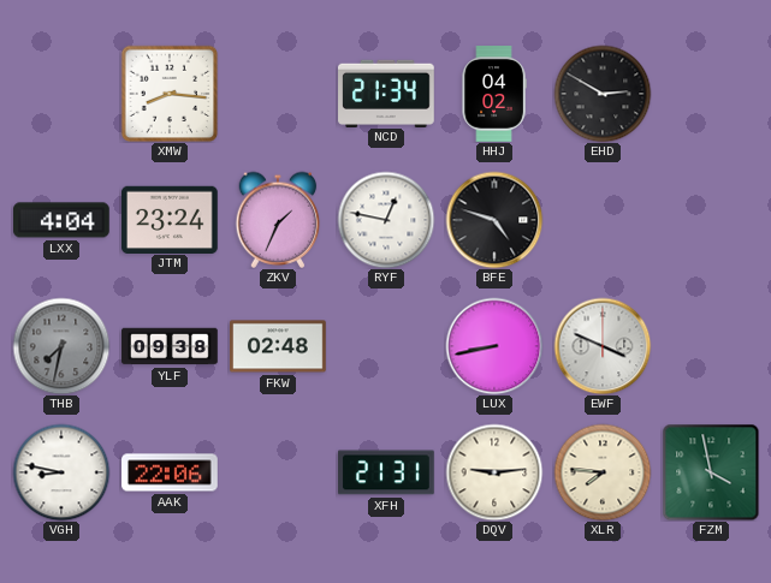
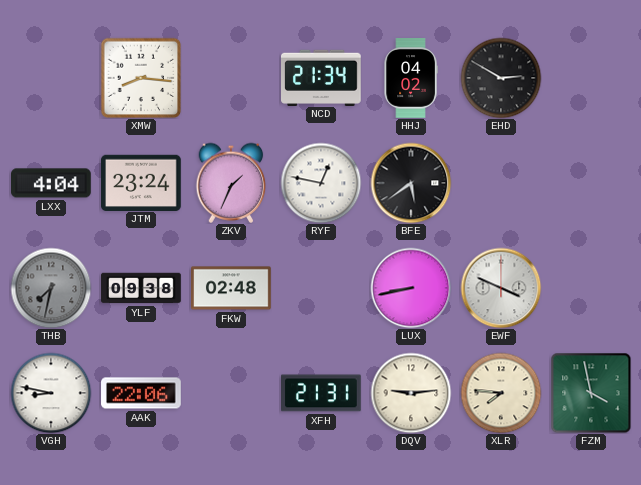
BFE: 4:48 -> 5:39 (411, 183)
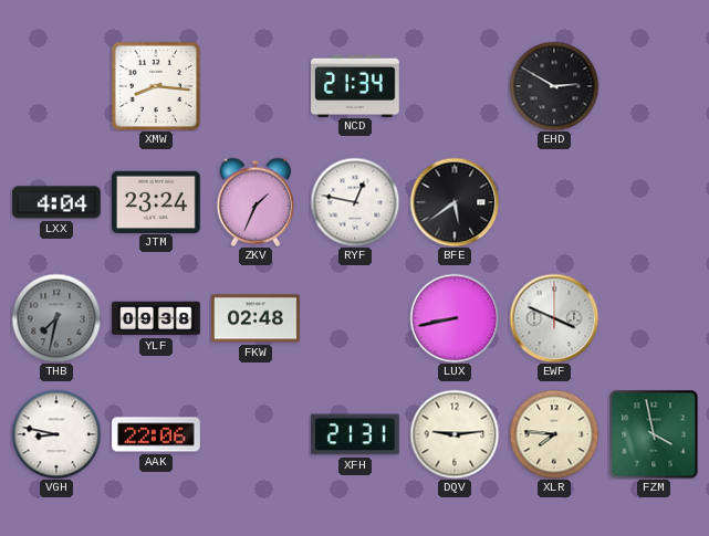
HHJ: 04:02 -> none (411, 78)
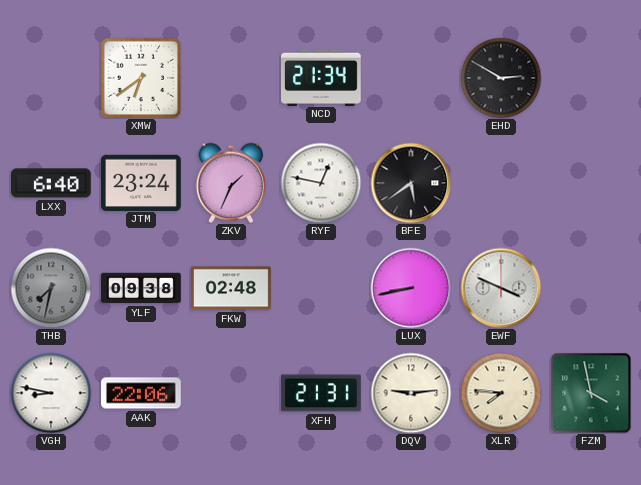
XMW: 8:16 -> 6:39 (141, 78)
LXX: 4:04 -> 6:40 (52, 183)
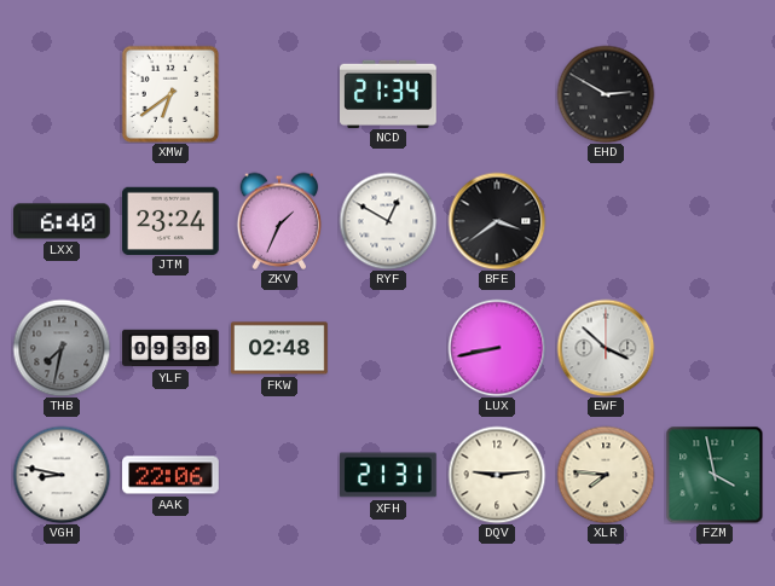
RYF: 12:47 -> 12:50 (388, 221)
BFE: 5:39 -> 3:39 (497, 221)
EWF: 3:49 -> 3:52 (606, 348)
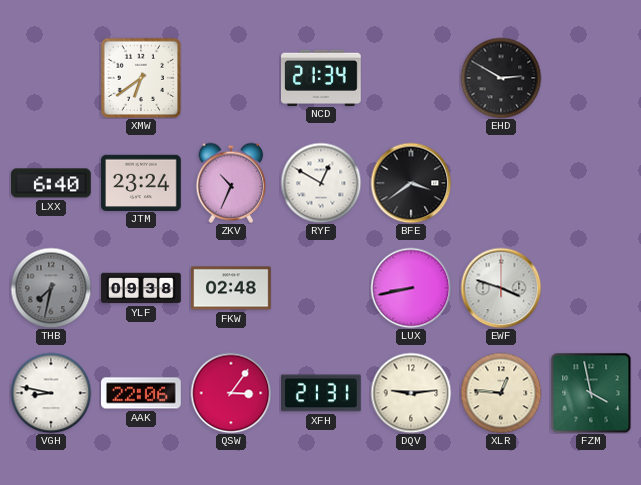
ZKV: 1:34 -> 10:34 (231, 183)
EWF: 3:52 -> 3:48 (501, 288)
QSW: none -> 3:06 (231, 393)
XLR: 7:46 -> 12:46 (501, 393)
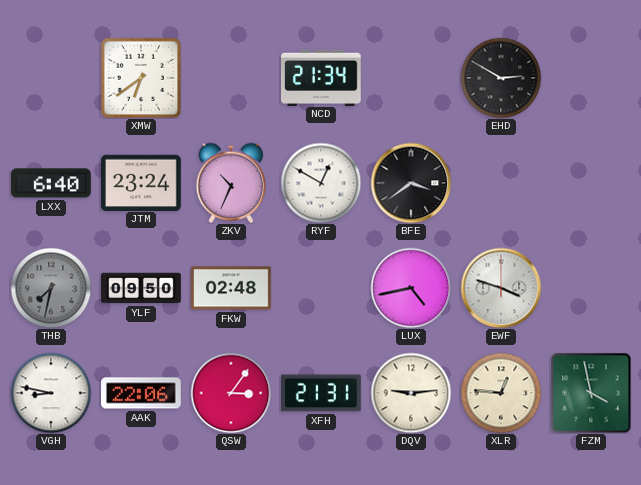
YLF: 09:38 -> 09:50 (141, 288)
LUX: 8:43 -> 4:43 (411, 288)
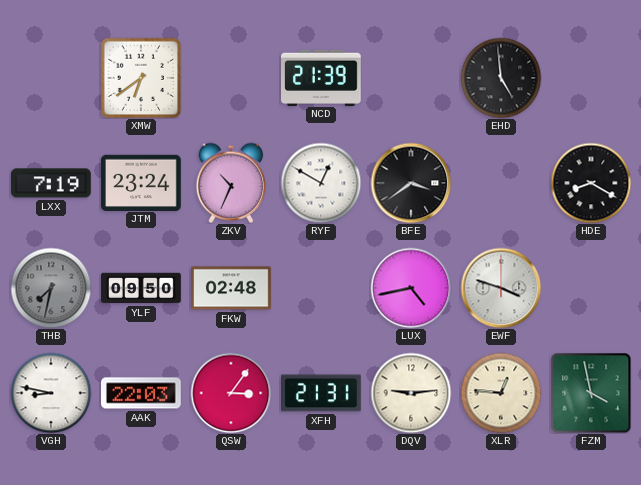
NCD: 21:34 -> 21:39 (322, 77)
EHD: 2:50 -> 4:59 (501, 78)
LXX: 6:40 -> 7:19 (52, 183)
HDE: none -> 8:20 (591, 183)
AAK: 22:06 -> 22:03 (141, 393)
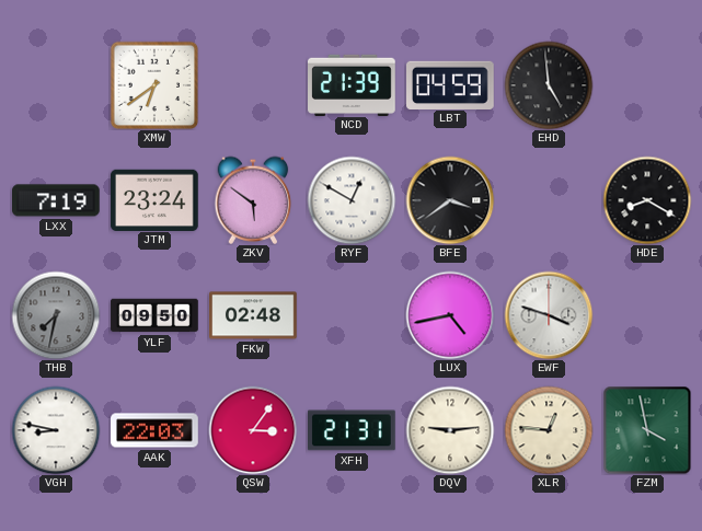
LBT: none -> 04:59 (451, 84)
ZKV: 10:34 -> 5:51 (253, 200)
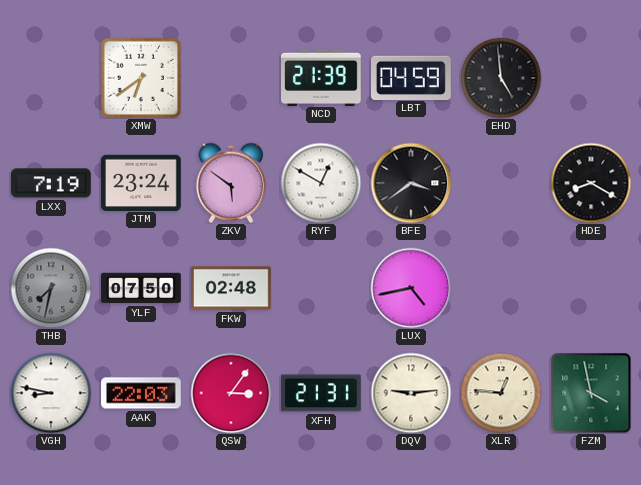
YLF: 09:50 -> 07:50 (141, 288)
EWF: 3:48 -> none (549, 315)
